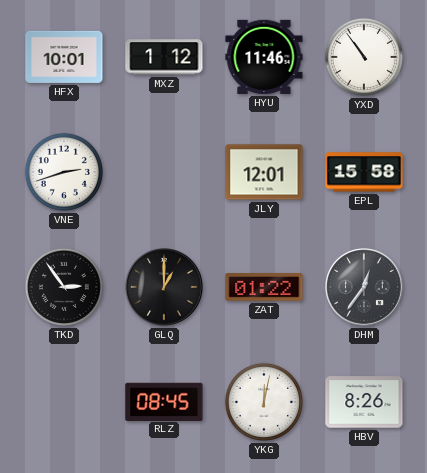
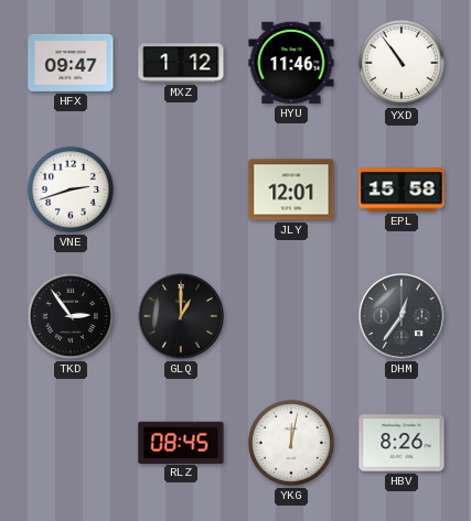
HFX: 10:01 -> 09:47 (71, 63)
ZAT: 01:22 -> none (264, 288)
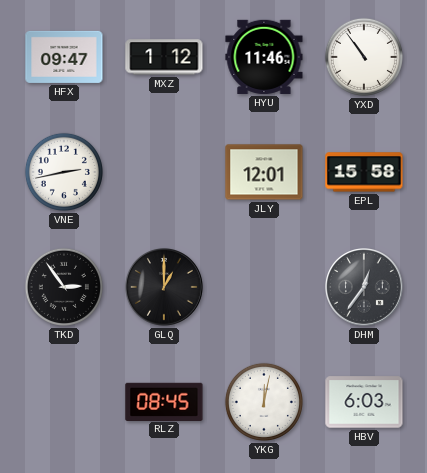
VNE: 2:42 -> 2:43 (64, 172)
HBV: 8:26 -> 6:03 (364, 402)
